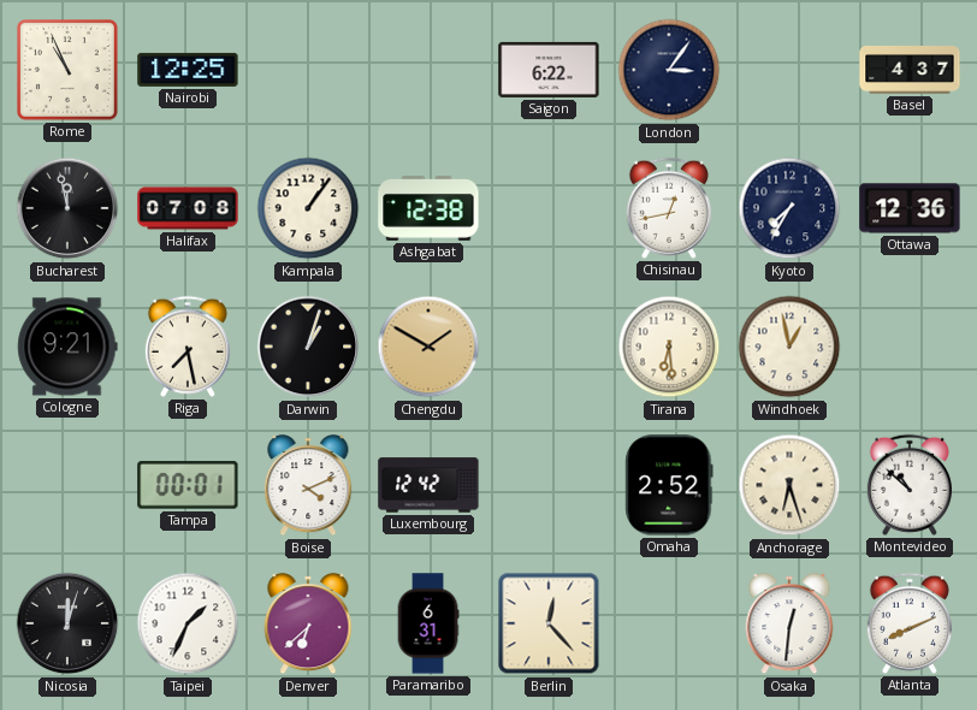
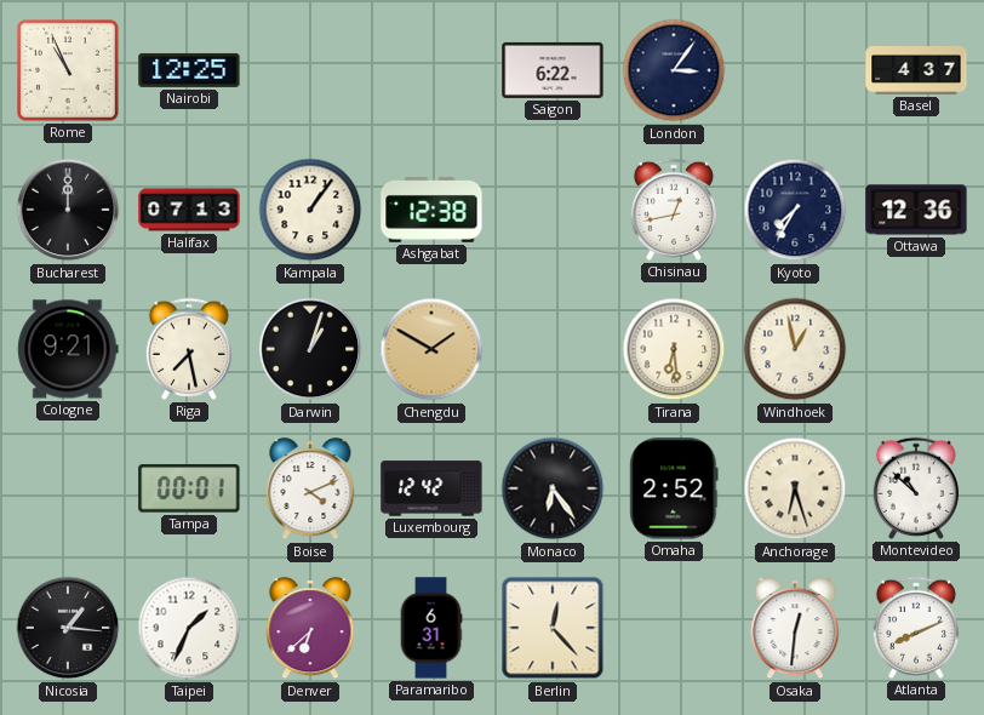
Bucharest: 11:58 -> 12:00 (68, 210)
Halifax: 07:08 -> 07:13 (189, 210)
Monaco: none -> 6:24 (553, 488)
Nicosia: 12:03 -> 1:16 (68, 628)
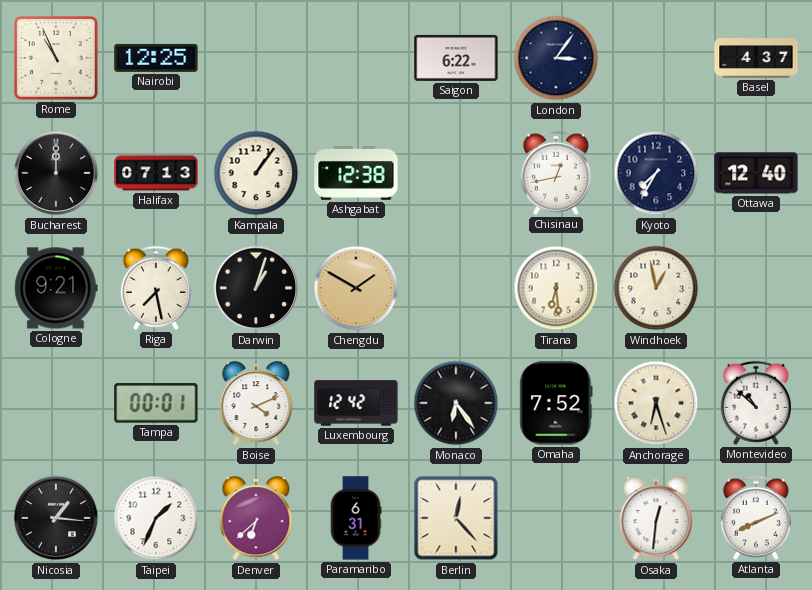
Ottawa: 12:36 -> 12:40 (756, 173)
Omaha: 2:52 -> 7:52 (556, 403)
